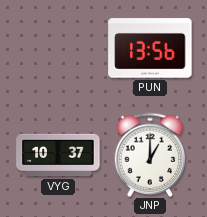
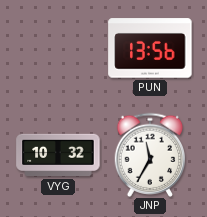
VYG: 10:37 -> 10:32 (58, 155)
JNP: 1:00 -> 11:35 (150, 154)
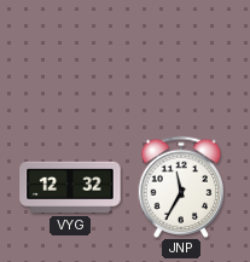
PUN: 13:56 -> none (150, 48)
VYG: 10:32 -> 12:32 (70, 187)
